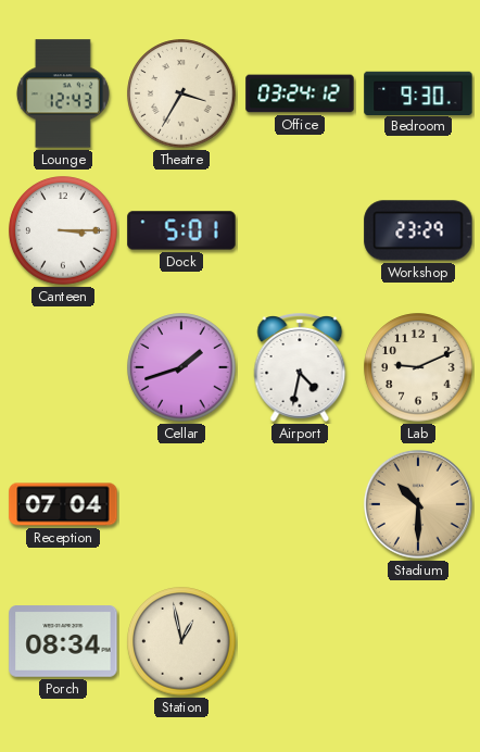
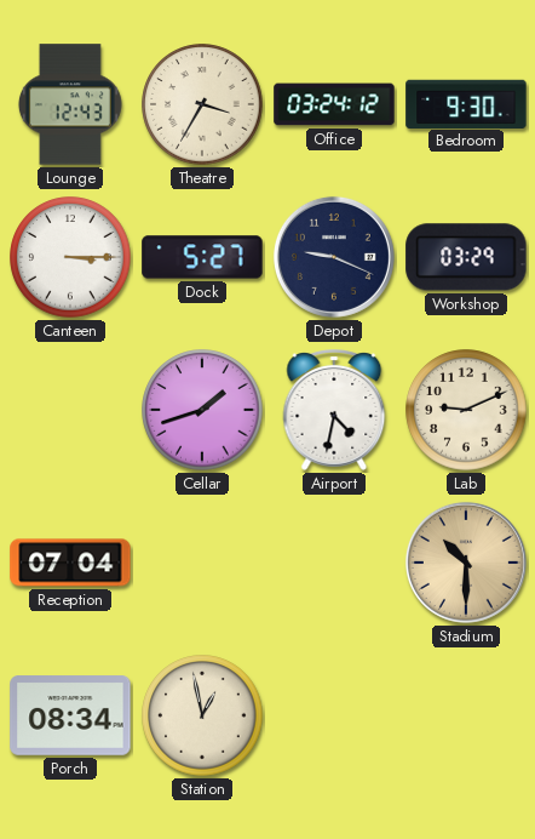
Dock: 5:01 -> 5:27 (202, 257)
Depot: none -> 9:19 (334, 257)
Workshop: 23:29 -> 03:29 (466, 257)
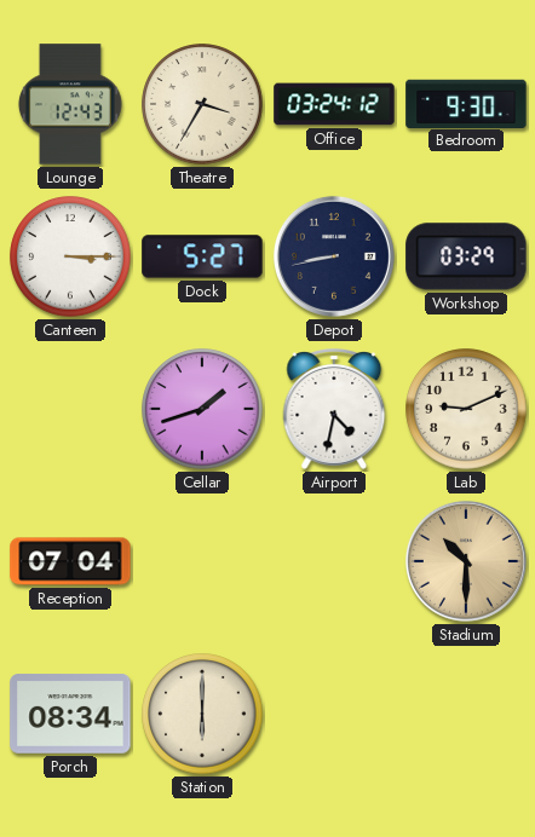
Depot: 9:19 -> 8:43 (334, 256)
Station: 12:58 -> 6:00 (202, 714)
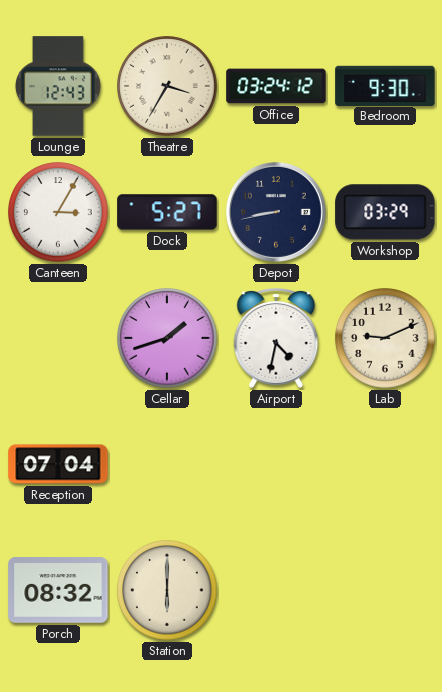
Canteen: 3:15 -> 3:05 (58, 212)
Stadium: 10:30 -> none (466, 561)
Porch: 08:34 -> 08:32 (58, 590)
